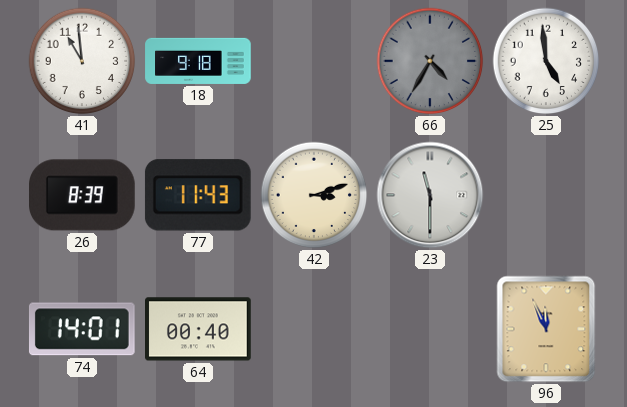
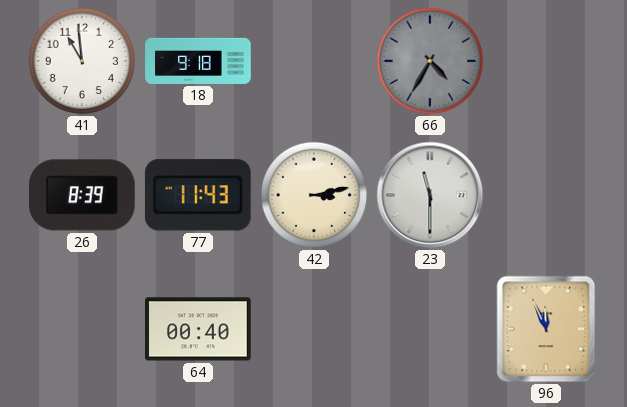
25: 4:59 -> none (546, 61)
42: 3:12 -> 3:13 (314, 195)
74: 14:01 -> none (82, 329)
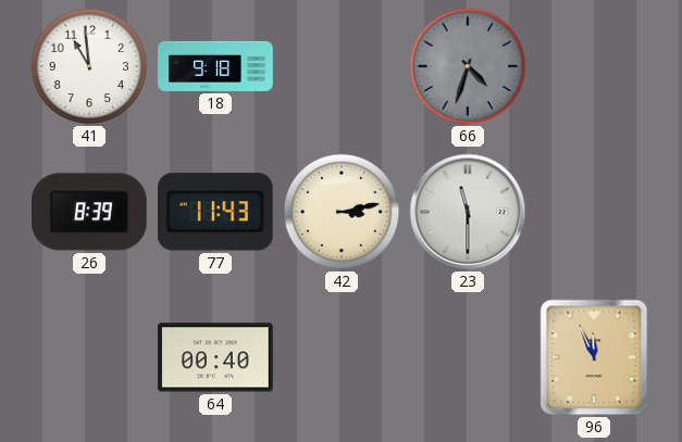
66: 4:35 -> 4:33 (468, 66)
